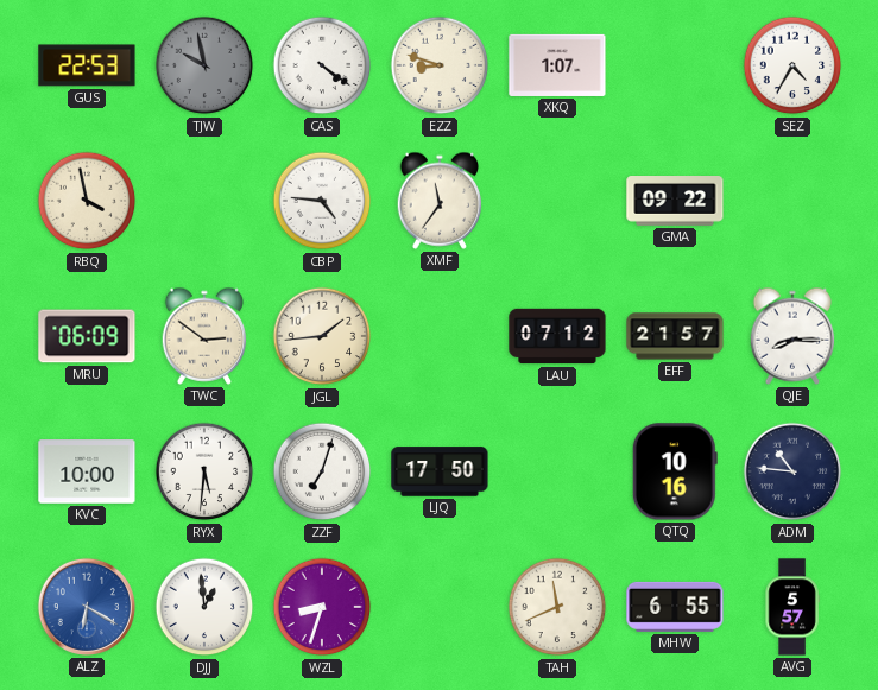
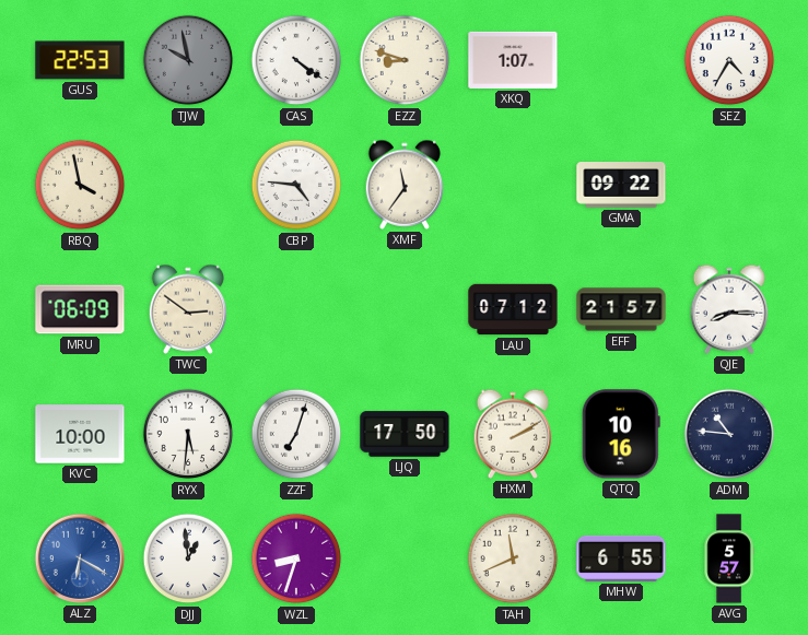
JGL: 1:44 -> none (322, 336)
HXM: none -> 2:10 (513, 434)
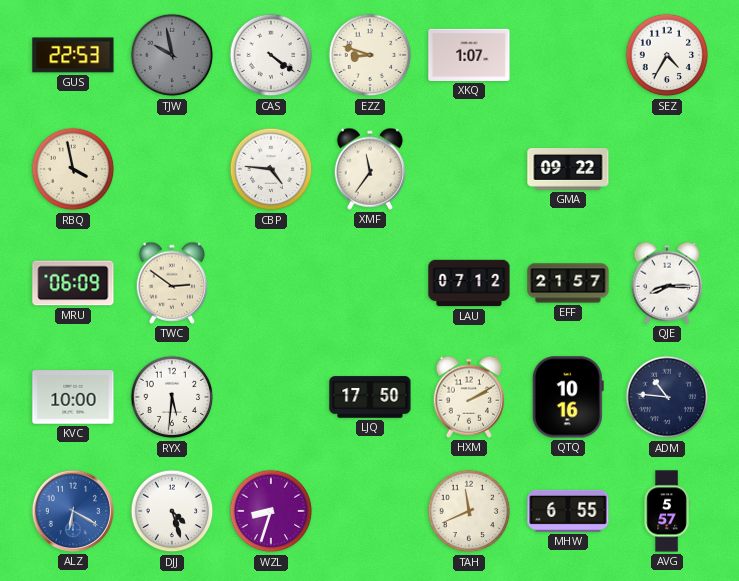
ZZF: 7:03 -> none (296, 434)
DJJ: 12:59 -> 4:27 (172, 511)
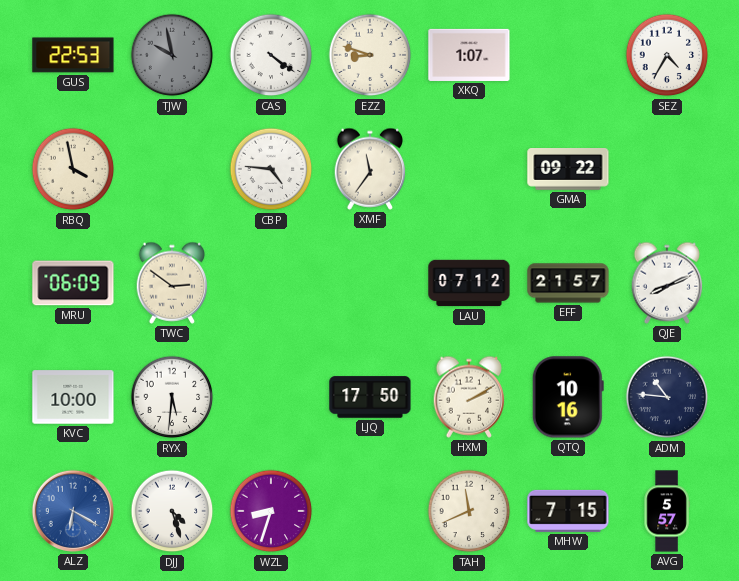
QJE: 8:15 -> 8:11 (667, 283)
MHW: 6:55 -> 7:15 (568, 511)
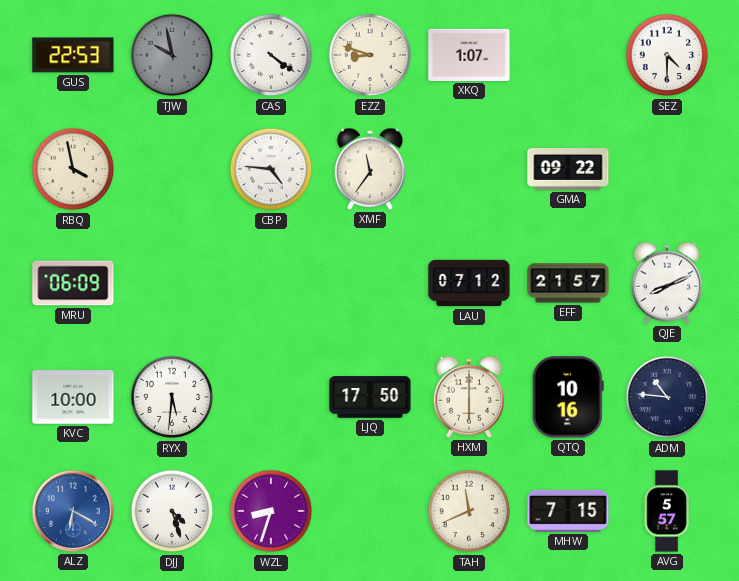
SEZ: 4:35 -> 4:30 (667, 55)
TWC: 2:51 -> none (172, 283)
HXM: 2:10 -> 6:00 (469, 397)
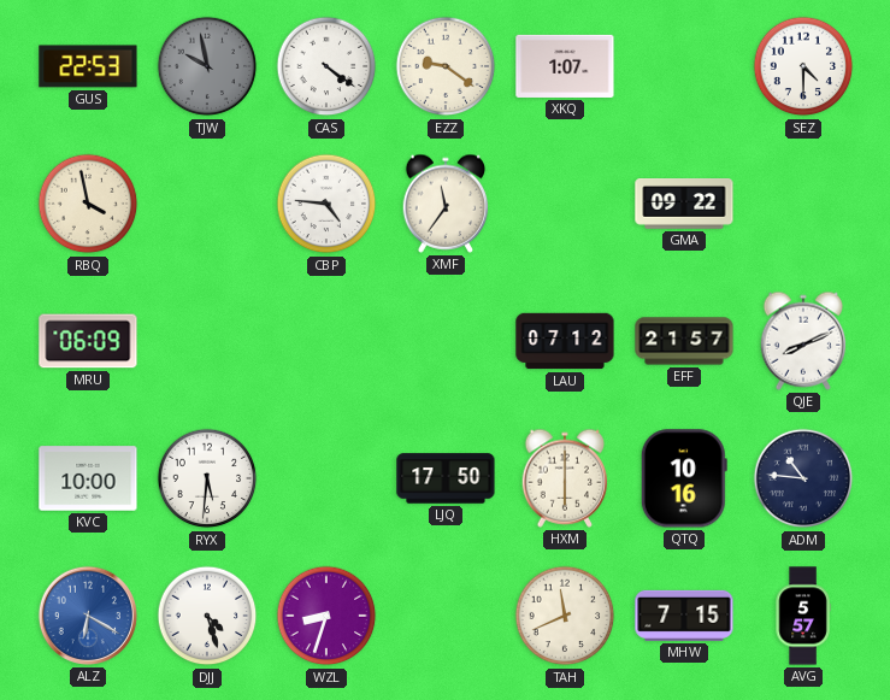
EZZ: 8:48 -> 9:21 (446, 66)
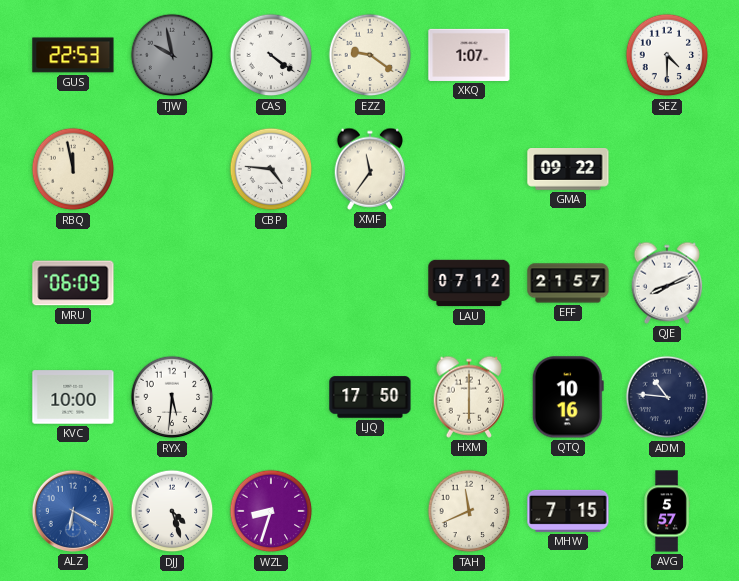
RBQ: 3:58 -> 11:58 (73, 169)
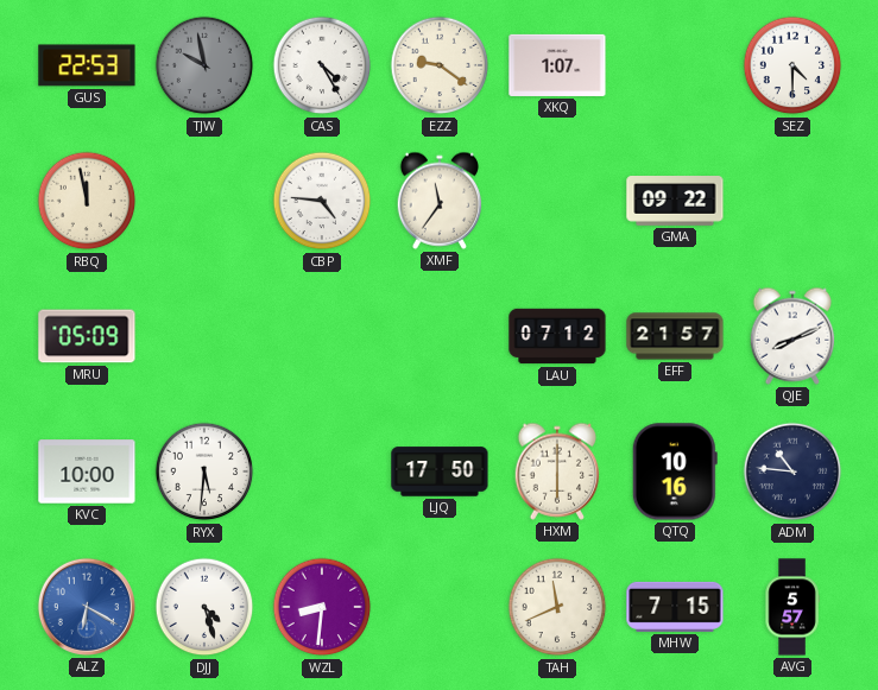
CAS: 4:21 -> 4:25 (322, 65)
MRU: 06:09 -> 05:09 (87, 336)
WZL: 8:33 -> 8:31 (322, 607)
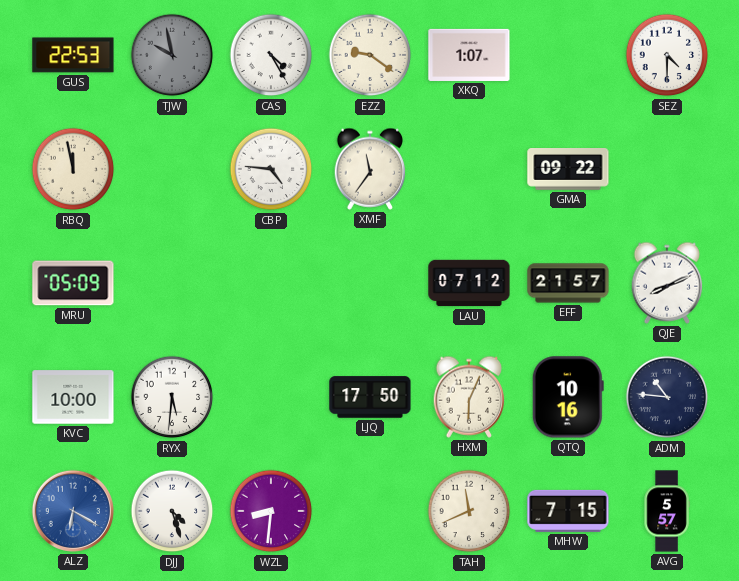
HXM: 6:00 -> 6:04 (469, 397)
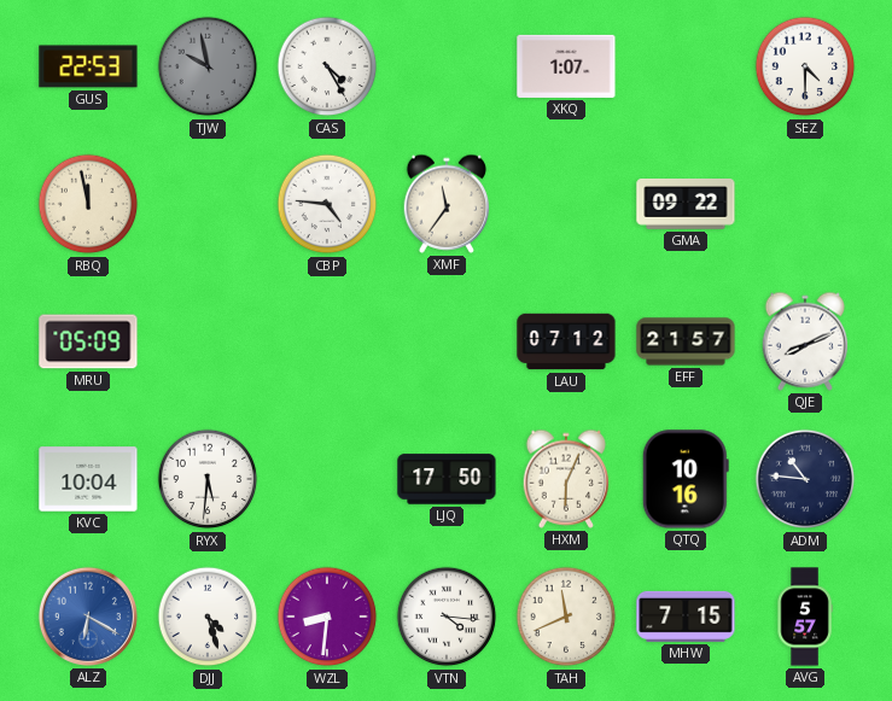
EZZ: 9:21 -> none (370, 55)
KVC: 10:00 -> 10:04 (88, 479)
VTN: none -> 4:16 (447, 617)
